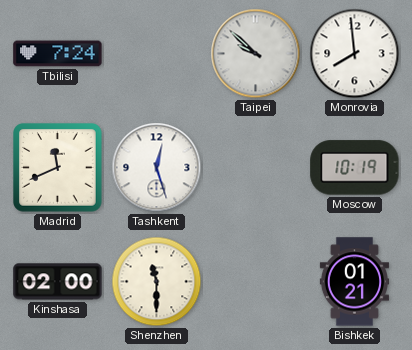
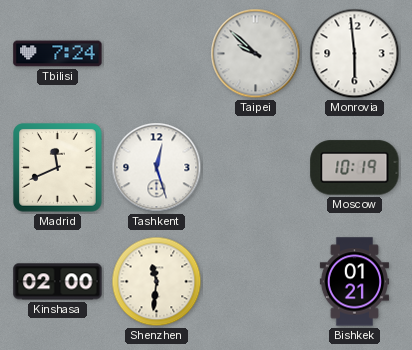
Monrovia: 7:59 -> 5:59 (355, 54)
Shenzhen: 11:30 -> 11:31 (157, 282)
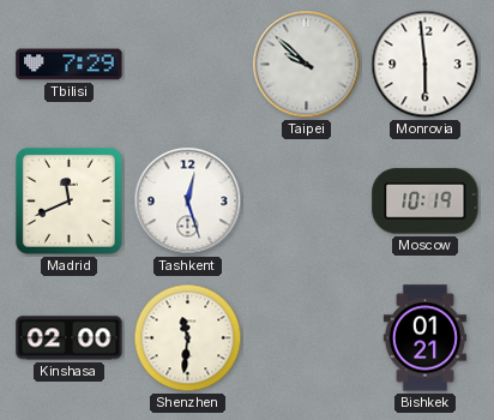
Tbilisi: 7:24 -> 7:29 (70, 65)
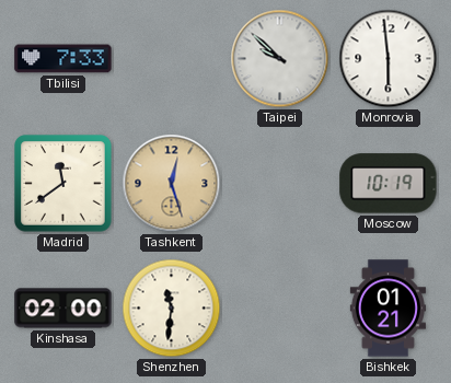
Tbilisi: 7:29 -> 7:33 (63, 59)
Madrid: 11:41 -> 11:39 (63, 184)
Tashkent dial: white -> champagne (172, 184)
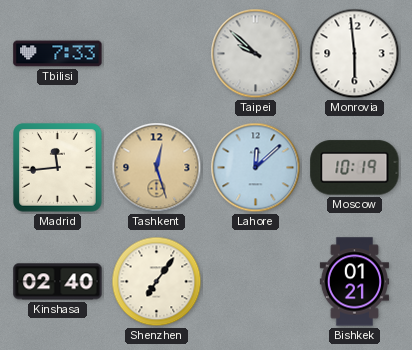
Madrid: 11:39 -> 11:44 (58, 168)
Lahore: none -> 12:08 (256, 168)
Kinshasa: 02:00 -> 02:40 (58, 282)
Shenzhen: 11:31 -> 7:06 (157, 282)
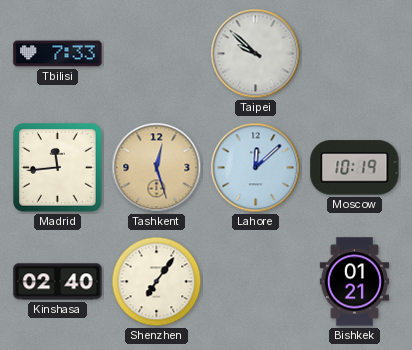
Monrovia: 5:59 -> none (355, 54)
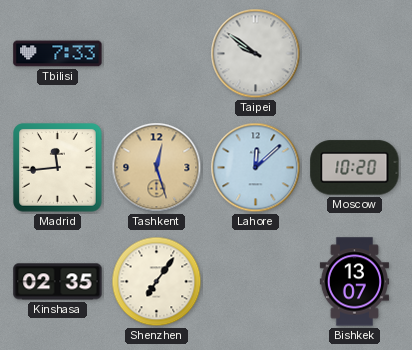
Taipei: 9:52 -> 9:51 (256, 54)
Moscow: 10:19 -> 10:20 (355, 168)
Kinshasa: 02:40 -> 02:35 (58, 282)
Bishkek: 01:21 -> 13:07 (354, 282)
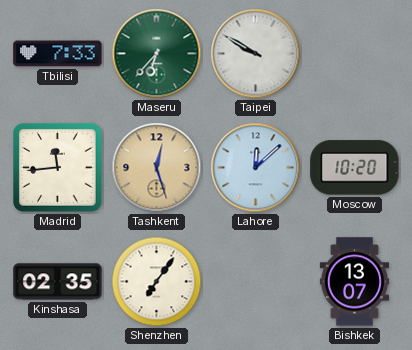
Maseru: none -> 6:37 (157, 54)
Taipei: 9:51 -> 9:50 (256, 54)
